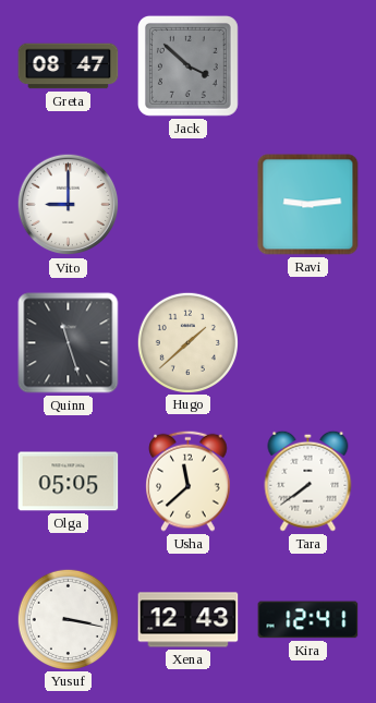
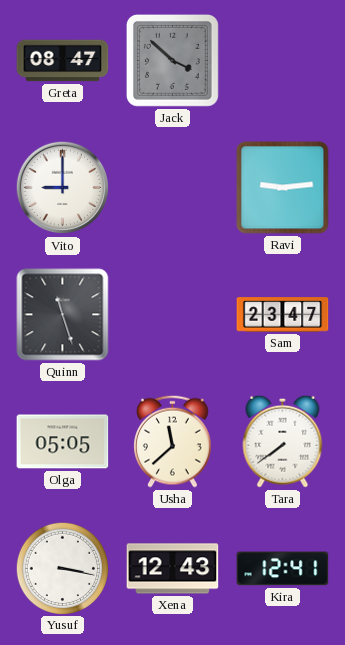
Hugo: 1:38 -> none (187, 342)
Sam: none -> 23:47 (283, 315)
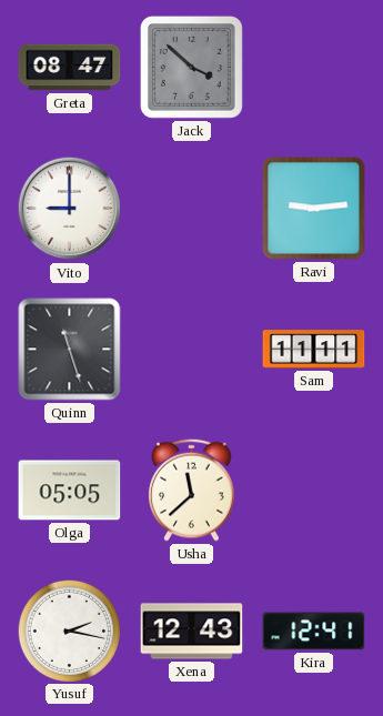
Sam: 23:47 -> 11:11 (314, 350)
Tara: 7:39 -> none (283, 441)
Yusuf: 3:17 -> 2:17 (69, 631)
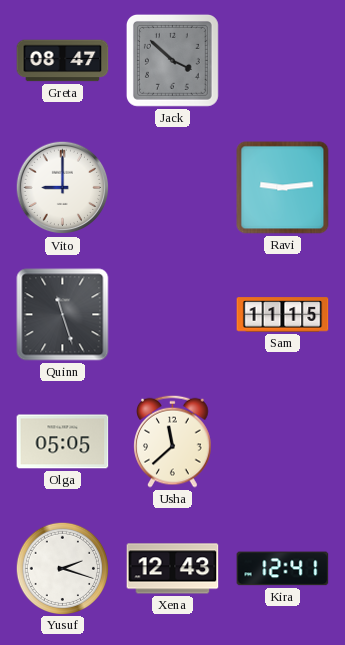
Sam: 11:11 -> 11:15 (283, 315)
Yusuf: 2:17 -> 2:18 (62, 568)
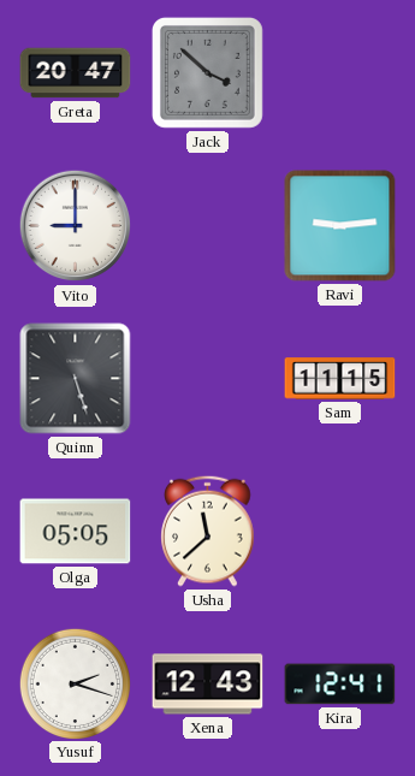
Greta: 08:47 -> 20:47 (76, 73)
Quinn: 11:27 -> 5:27 (76, 379)
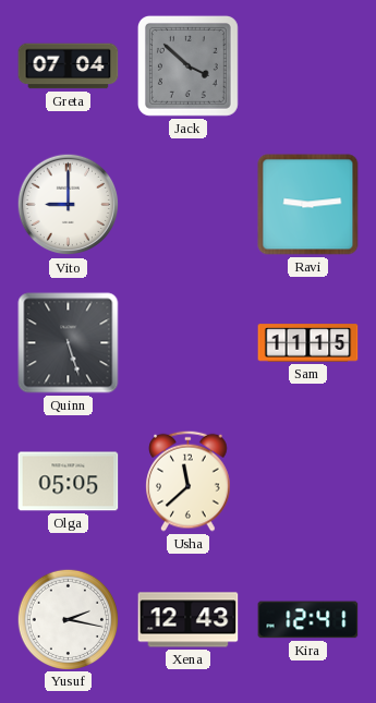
Greta: 20:47 -> 07:04 (69, 66)
Yusuf: 2:18 -> 2:17 (68, 619)
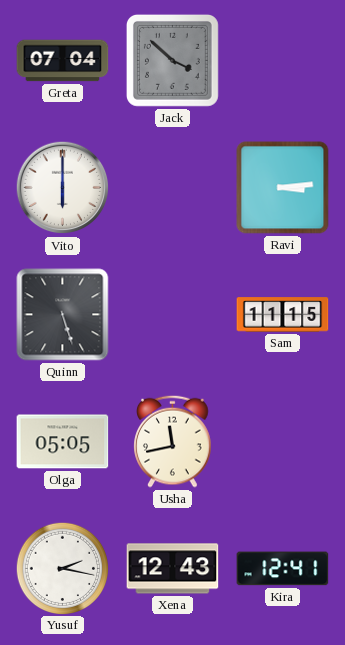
Vito: 9:00 -> 6:00 (63, 188)
Ravi: 9:14 -> 3:14 (283, 188)
Usha: 11:38 -> 11:43 (173, 441)
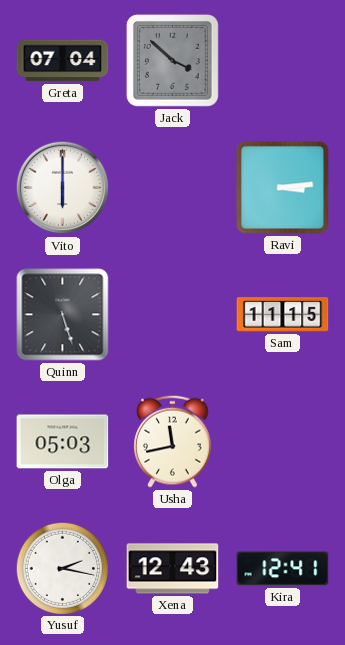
Olga: 05:05 -> 05:03 (63, 442)
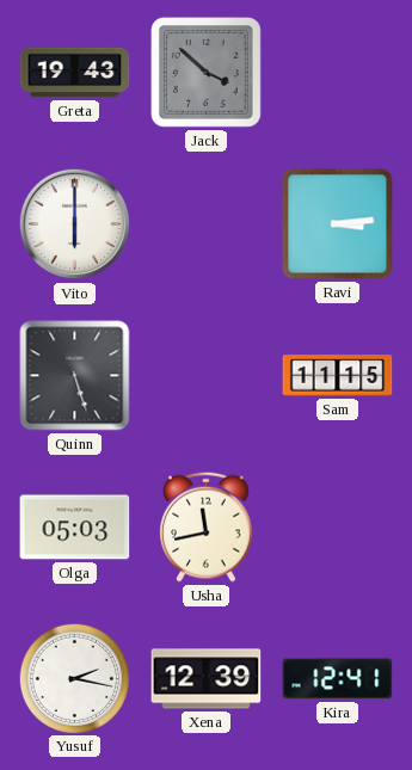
Greta: 07:04 -> 19:43 (75, 73)
Xena: 12:43 -> 12:39 (207, 679)
